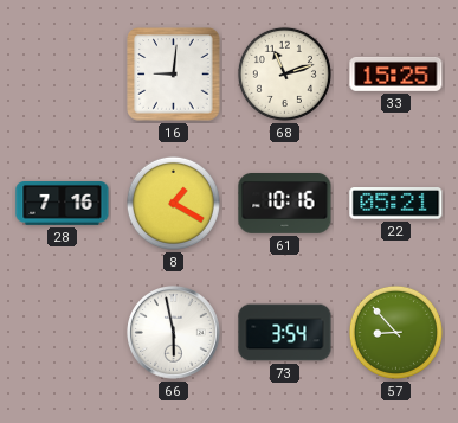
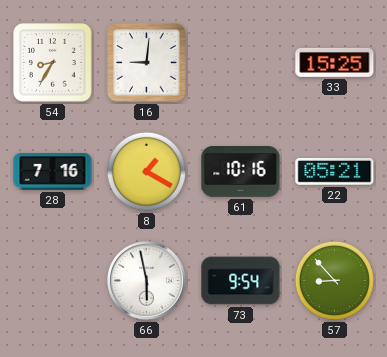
54: none -> 8:35 (53, 63)
68: 11:12 -> none (284, 73)
73: 3:54 -> 9:54 (241, 281)
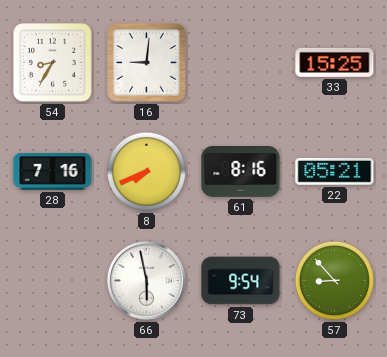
8: 1:20 -> 7:41 (146, 171)
61: 10:16 -> 8:16 (241, 172)
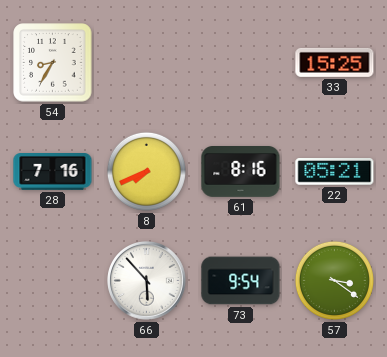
16: 9:01 -> none (147, 63)
66: 5:58 -> 5:53 (147, 281)
57: 8:53 -> 3:21 (334, 280)
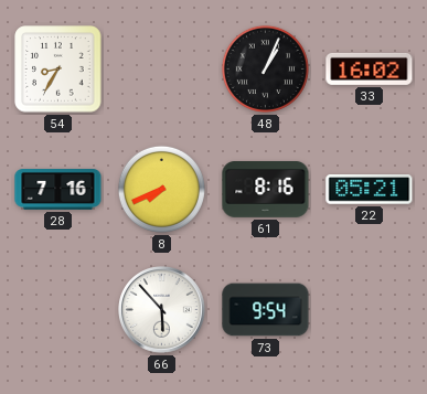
48: none -> 1:04 (265, 68)
33: 15:25 -> 16:02 (370, 68)
57: 3:21 -> none (334, 280)
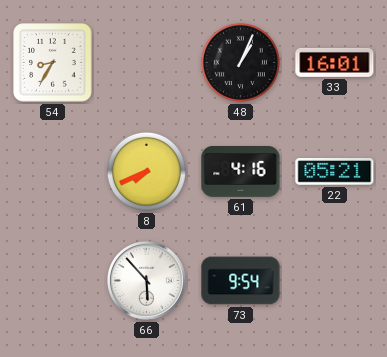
33: 16:02 -> 16:01 (335, 62)
28: 7:16 -> none (58, 190)
61: 8:16 -> 4:16 (241, 172)
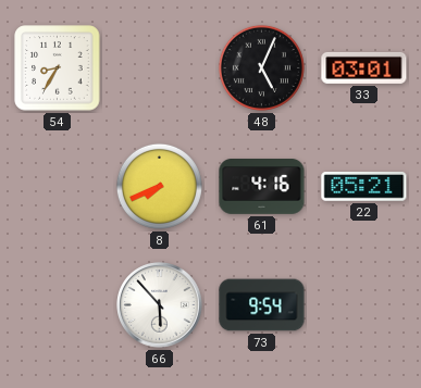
48: 1:04 -> 5:04 (261, 67)
33: 16:01 -> 03:01 (364, 67)
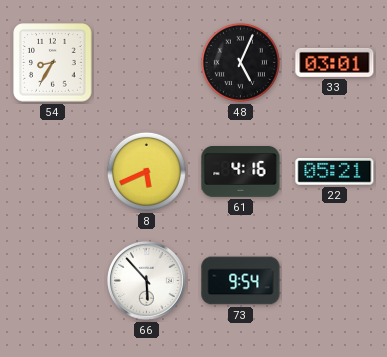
8: 7:41 -> 5:41 (146, 171)
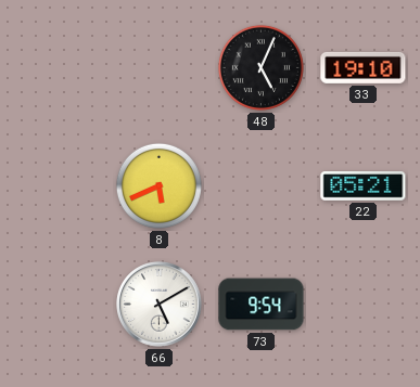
54: 8:35 -> none (53, 63)
33: 03:01 -> 19:10 (364, 67)
61: 4:16 -> none (241, 172)
66: 5:53 -> 5:10 (160, 305)
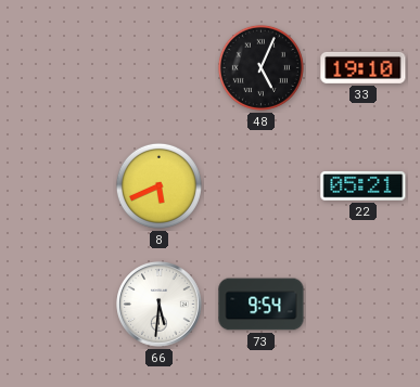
66: 5:10 -> 5:31 (160, 305)
